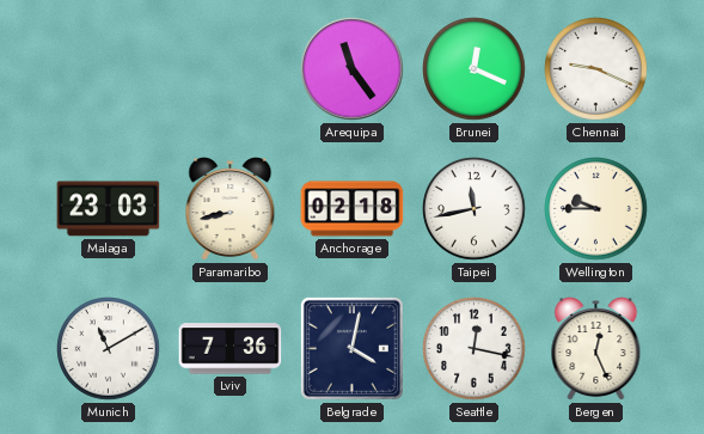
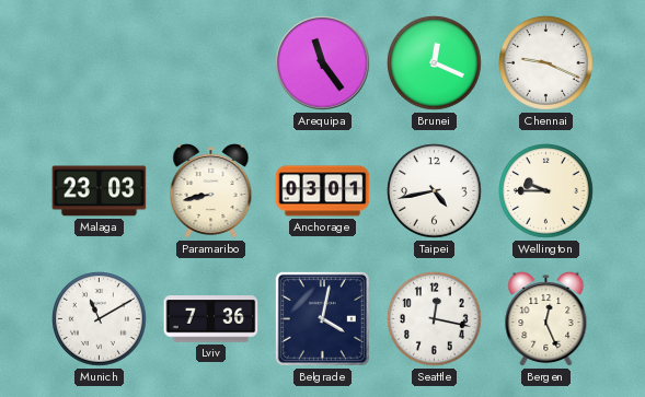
Anchorage: 02:18 -> 03:01 (323, 191)
Taipei: 11:43 -> 4:43 (435, 191)
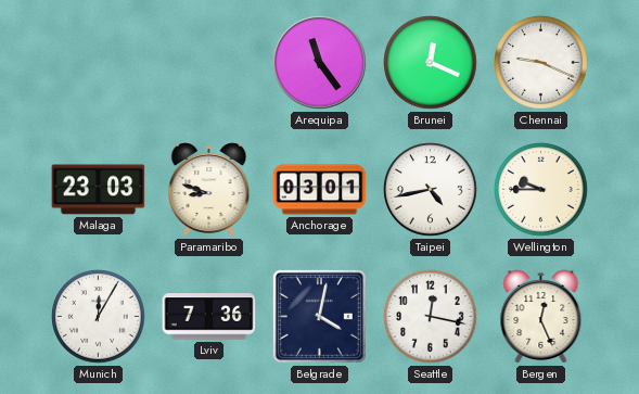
Paramaribo: 8:43 -> 8:48 (209, 190)
Munich: 11:10 -> 12:05 (99, 317)
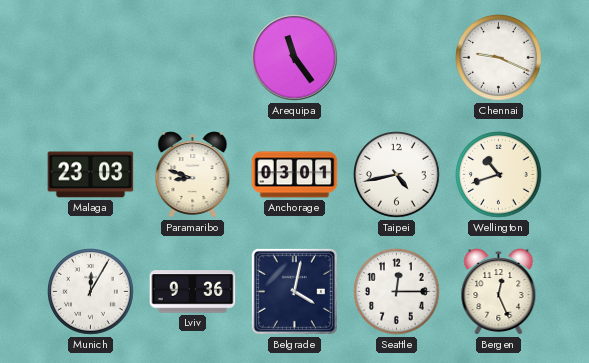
Brunei: 12:19 -> none (431, 63)
Wellington: 9:45 -> 10:42 (499, 175)
Lviv: 7:36 -> 9:36 (193, 292)
Seattle: 12:17 -> 12:15 (397, 292)
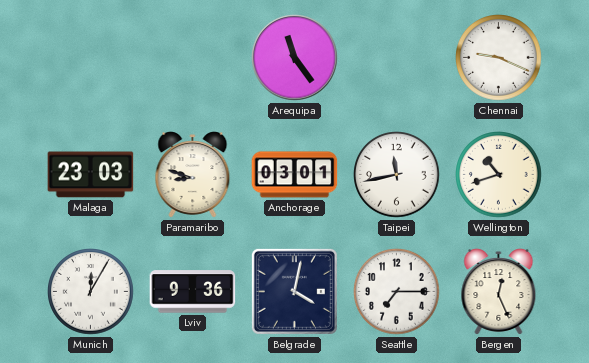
Taipei: 4:43 -> 11:43 (397, 175)
Seattle: 12:15 -> 7:15 (397, 292)
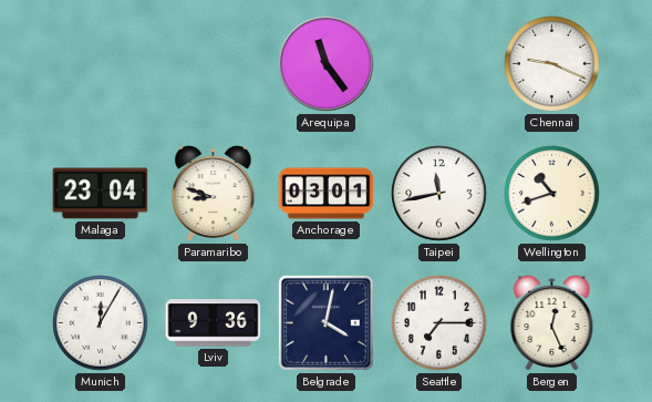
Malaga: 23:03 -> 23:04 (101, 194)
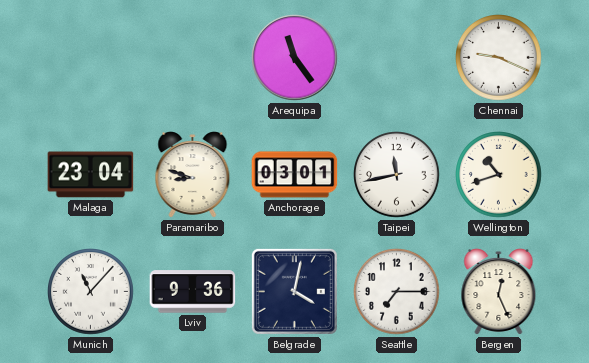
Munich: 12:05 -> 11:07 (91, 292)
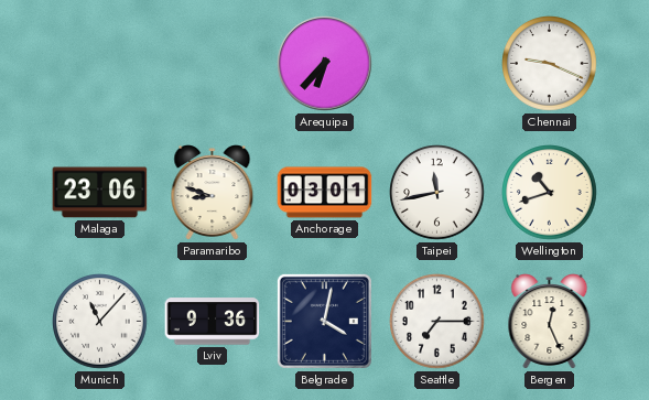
Arequipa: 11:24 -> 6:37 (325, 64)
Malaga: 23:04 -> 23:06 (100, 193)
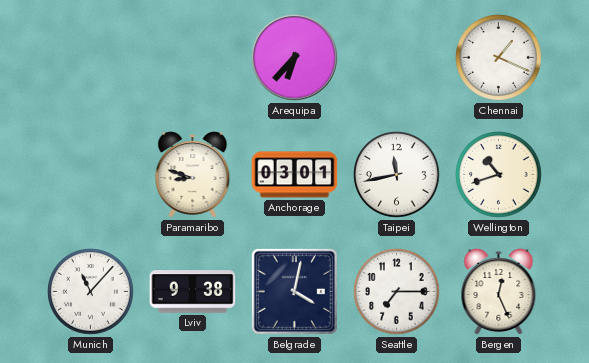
Chennai: 9:19 -> 1:19 (499, 58)
Malaga: 23:06 -> none (100, 193)
Lviv: 9:36 -> 9:38 (193, 292)
